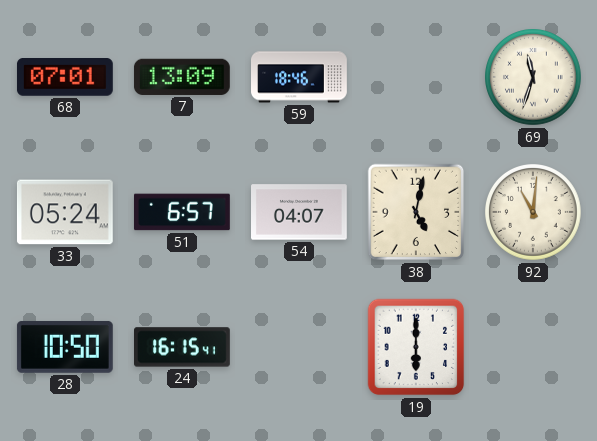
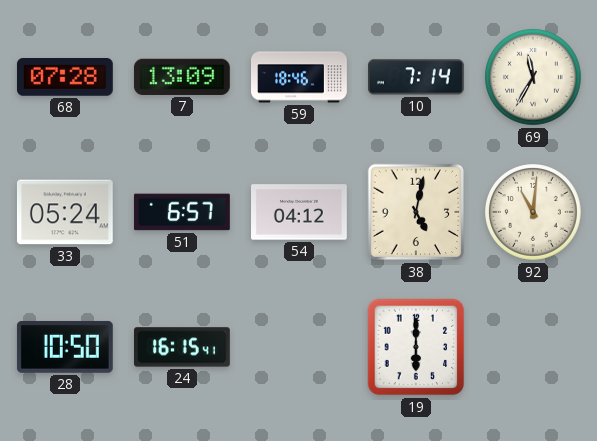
68: 07:01 -> 07:28 (65, 78)
10: none -> 7:14 (417, 77)
69: 11:33 -> 11:35 (534, 78)
54: 04:07 -> 04:12 (300, 212)
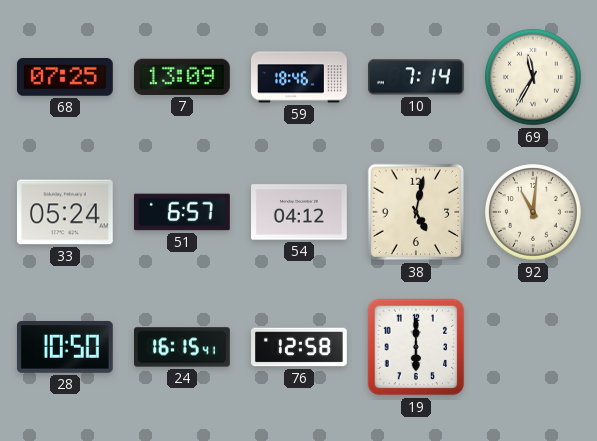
68: 07:28 -> 07:25 (65, 78)
76: none -> 12:58 (300, 347)
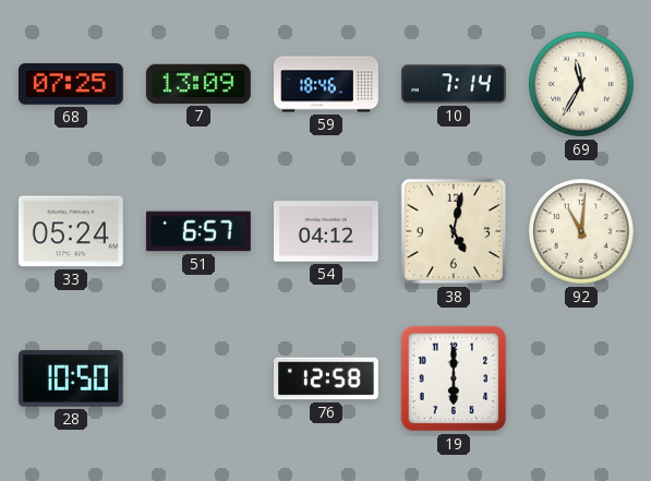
24: 16:15 -> none (183, 347)
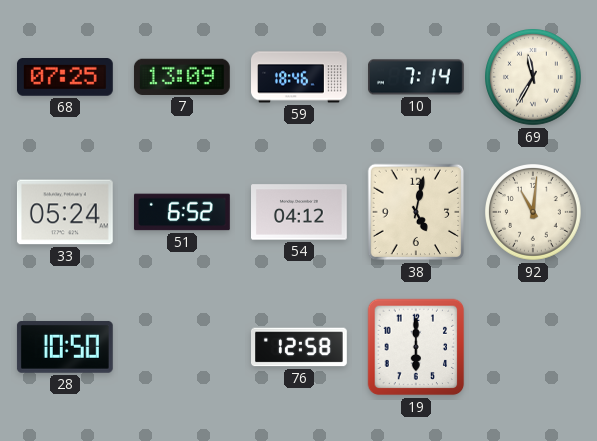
51: 6:57 -> 6:52 (182, 212)
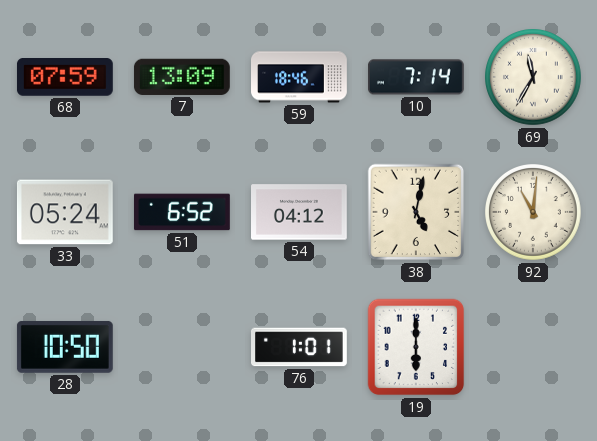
68: 07:25 -> 07:59 (65, 78)
76: 12:58 -> 1:01 (300, 347)
